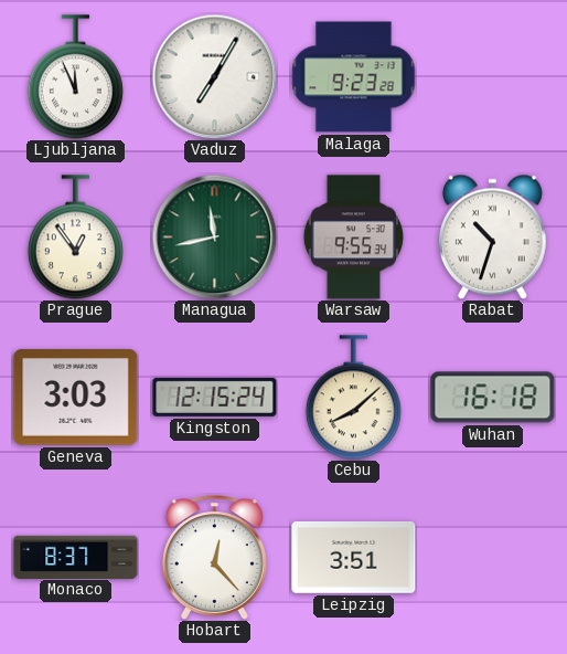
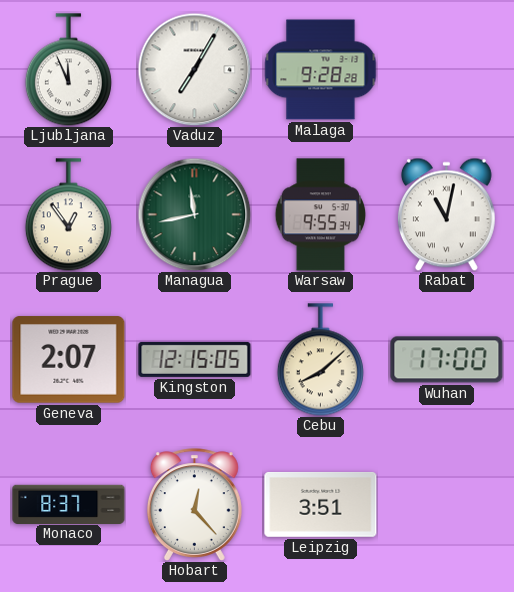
Malaga: 9:23 -> 9:28 (321, 70)
Rabat: 10:33 -> 11:02 (446, 214)
Geneva: 3:03 -> 2:07 (69, 360)
Kingston: 12:15:24 -> 12:15:05 (195, 359)
Wuhan: 16:18 -> 17:00 (447, 360)
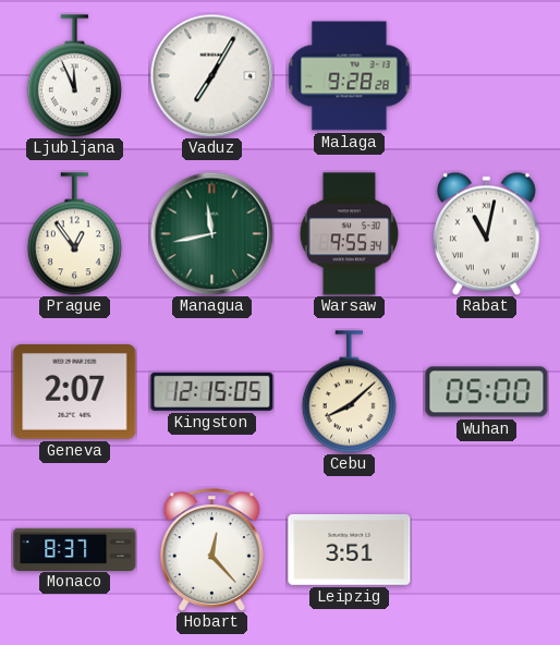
Wuhan: 17:00 -> 05:00 (487, 392)
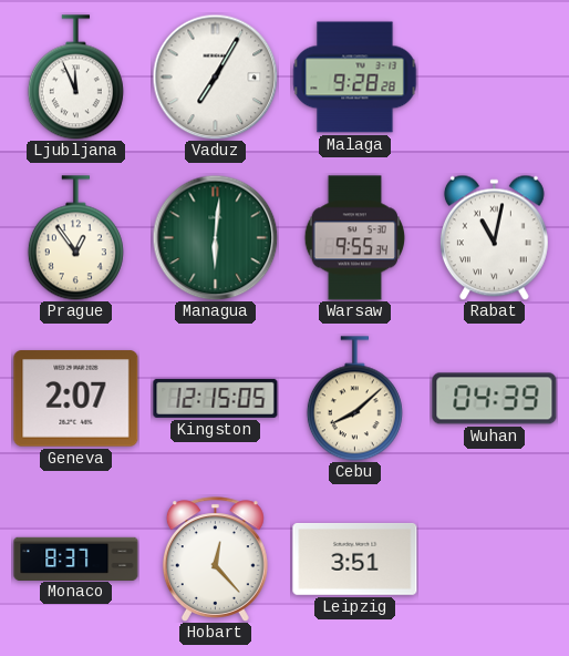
Managua: 11:43 -> 6:01 (215, 237)
Wuhan: 05:00 -> 04:39 (495, 399)
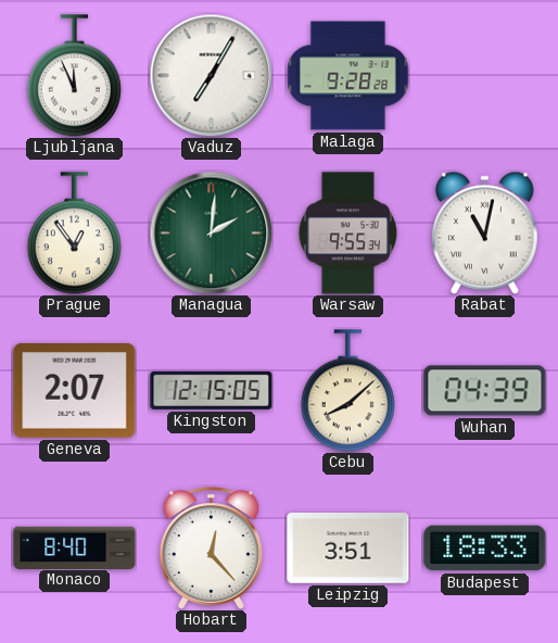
Managua: 6:01 -> 2:01 (211, 232)
Monaco: 8:37 -> 8:40 (75, 547)
Budapest: none -> 18:33 (485, 549)
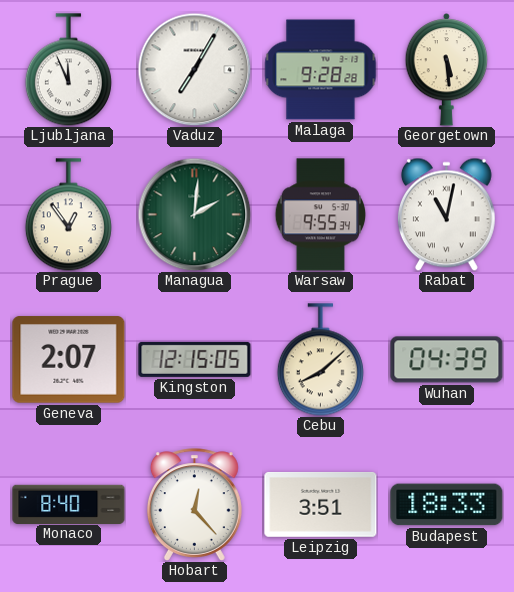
Georgetown: none -> 5:29 (447, 70)
